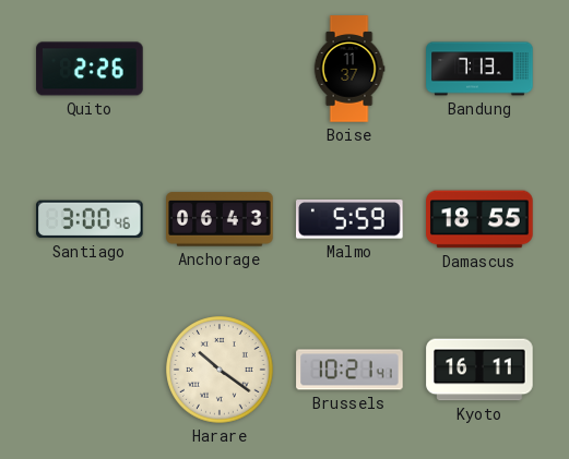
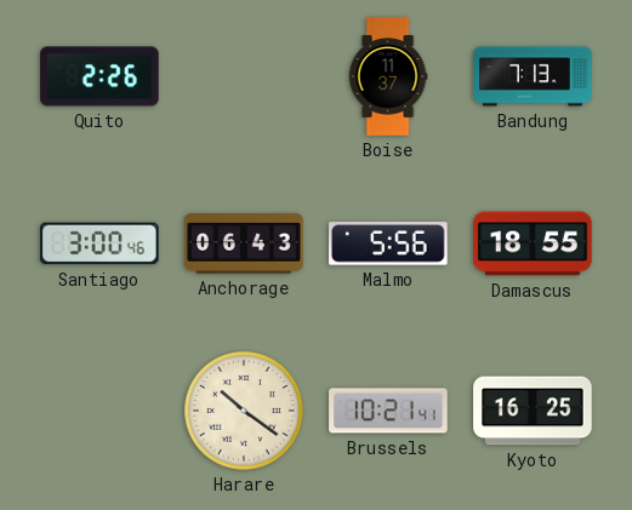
Malmo: 5:59 -> 5:56 (388, 243)
Kyoto: 16:11 -> 16:25 (533, 411)
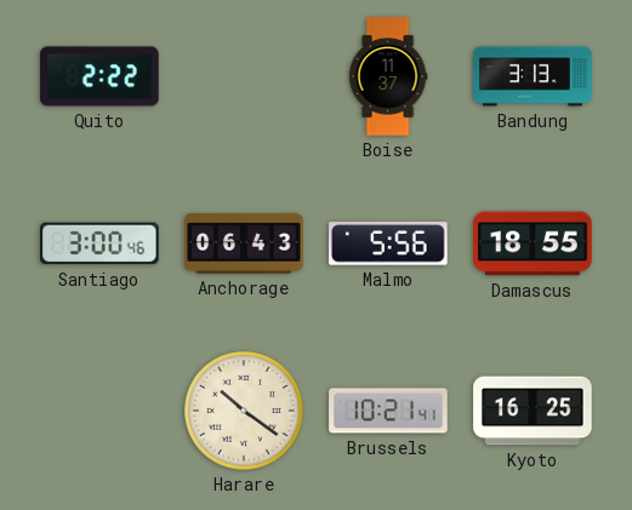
Quito: 2:26 -> 2:22 (99, 76)
Bandung: 7:13 -> 3:13 (533, 76)
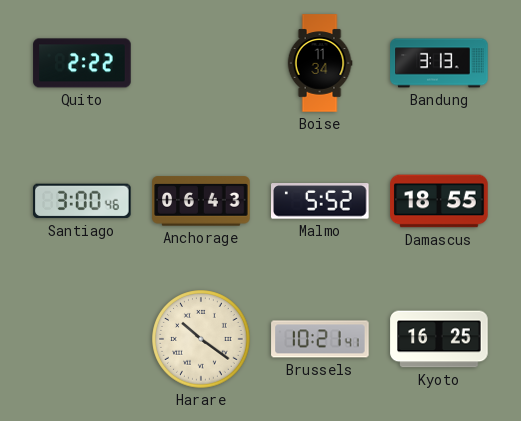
Boise: 11:37 -> 11:34 (320, 63)
Malmo: 5:56 -> 5:52 (320, 201)
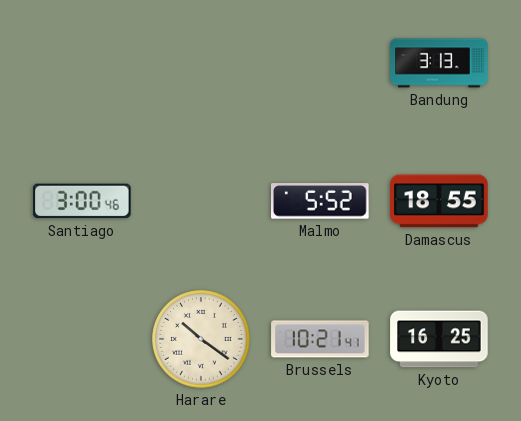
Quito: 2:22 -> none (82, 63)
Boise: 11:34 -> none (320, 63)
Anchorage: 06:43 -> none (201, 201)
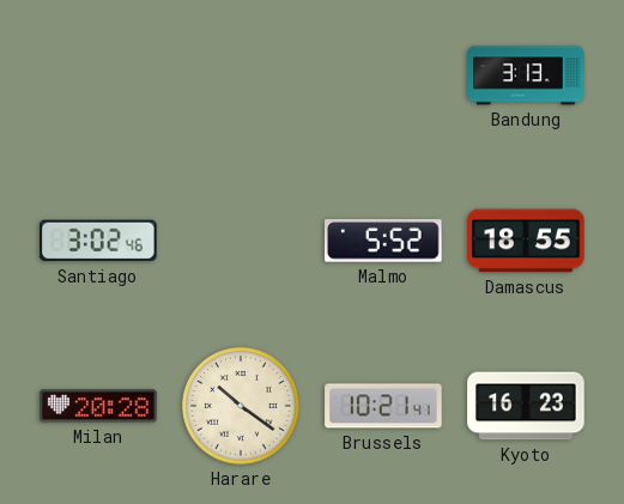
Santiago: 3:00 -> 3:02 (98, 241)
Milan: none -> 20:28 (98, 406)
Kyoto: 16:25 -> 16:23 (526, 406)
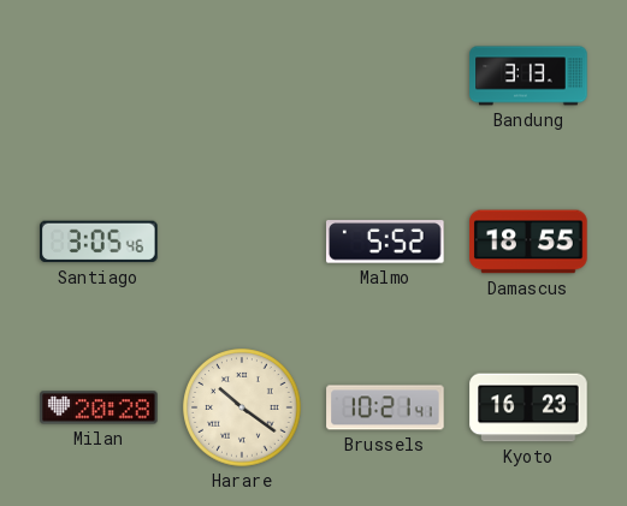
Santiago: 3:02 -> 3:05 (99, 242)
